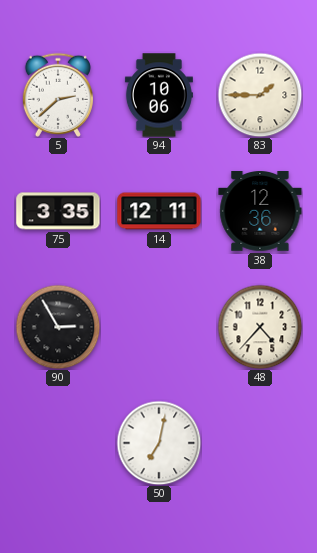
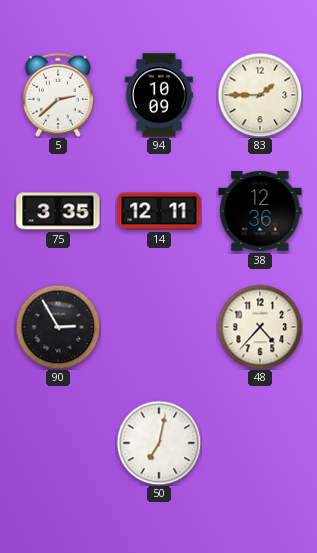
94: 10:06 -> 10:09 (159, 95)
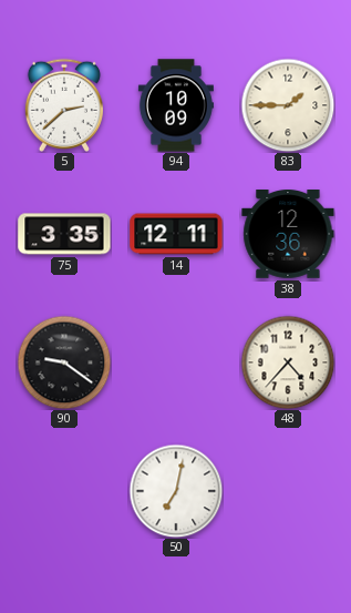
90: 2:55 -> 9:21 (64, 362)
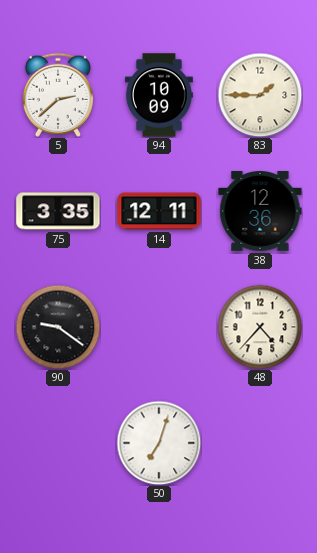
50: 7:02 -> 7:03 (159, 443)
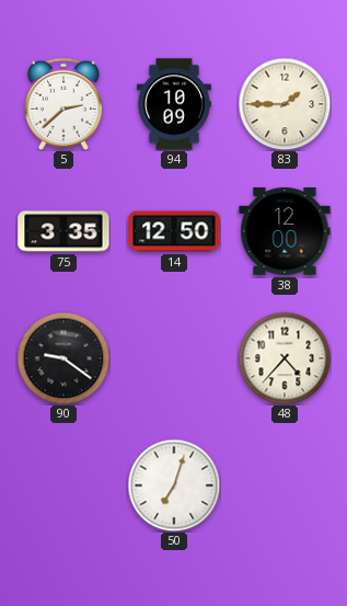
14: 12:11 -> 12:50 (174, 231)
38: 12:36 -> 12:00 (285, 232)
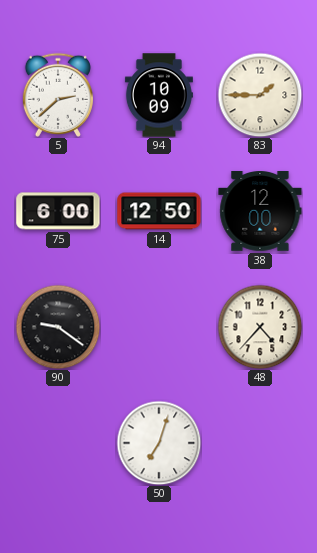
75: 3:35 -> 6:00 (58, 211)
